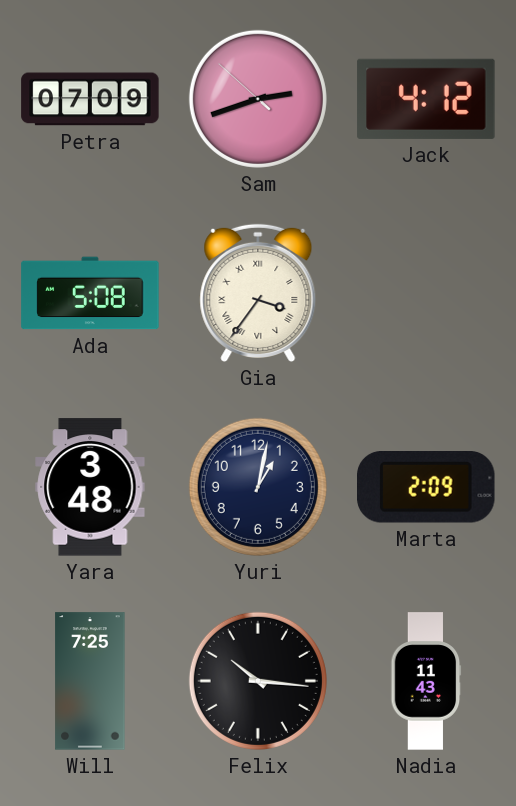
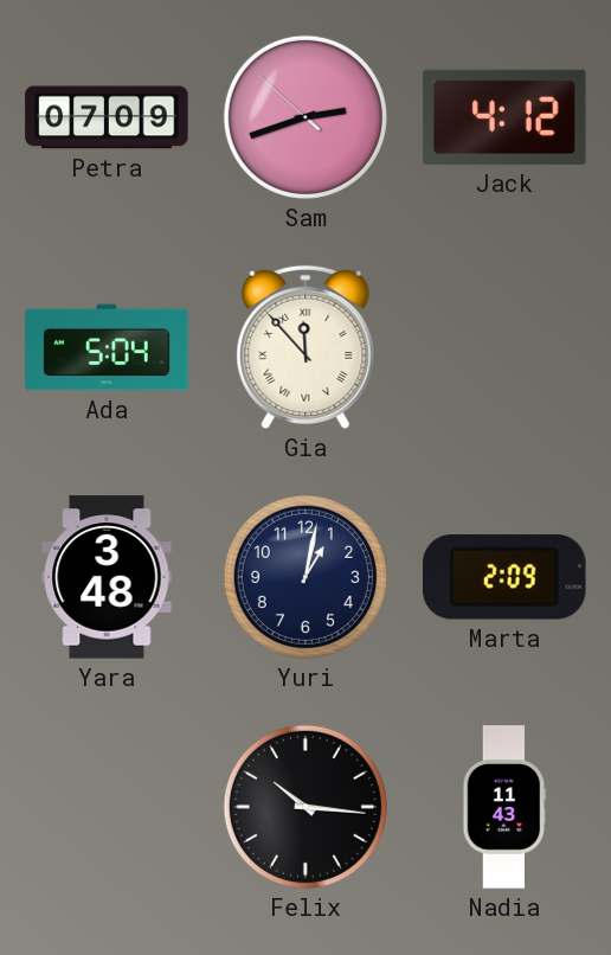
Ada: 5:08 -> 5:04 (107, 347)
Gia: 3:36 -> 11:53 (305, 347)
Will: 7:25 -> none (90, 681)
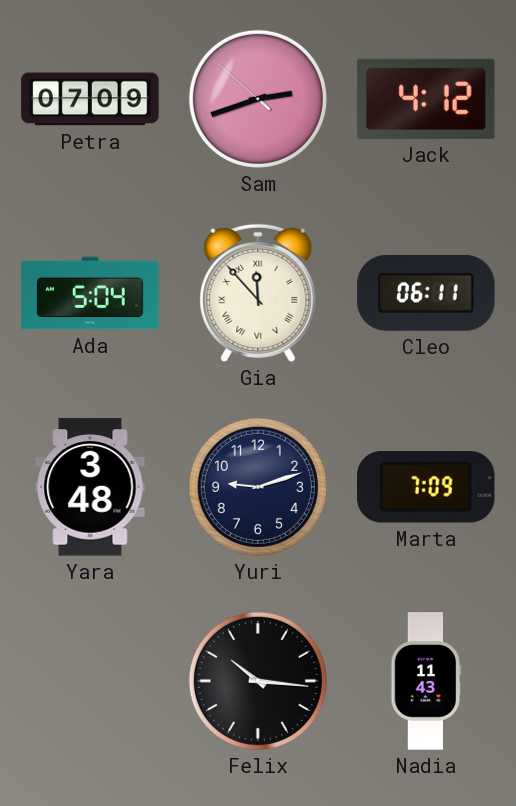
Cleo: none -> 06:11 (426, 293)
Yuri: 1:02 -> 9:12 (258, 487)
Marta: 2:09 -> 7:09 (427, 488)
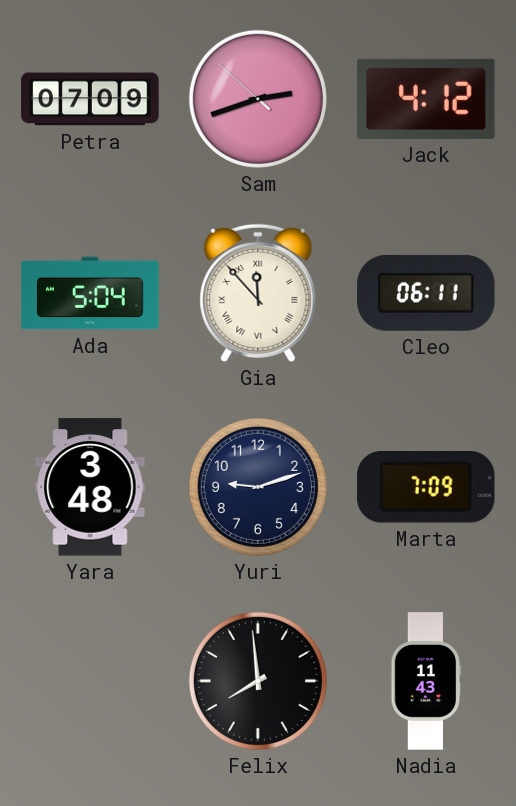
Felix: 10:16 -> 7:59 (258, 681)
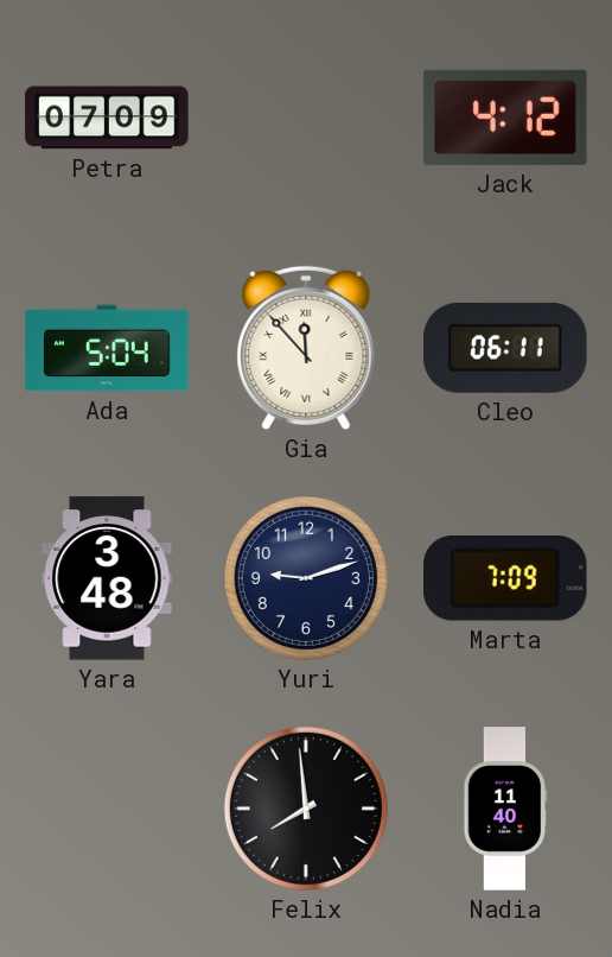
Sam: 2:41 -> none (258, 99)
Nadia: 11:43 -> 11:40 (505, 809)
